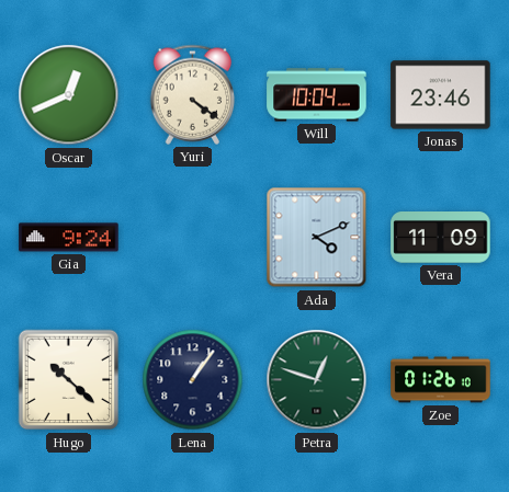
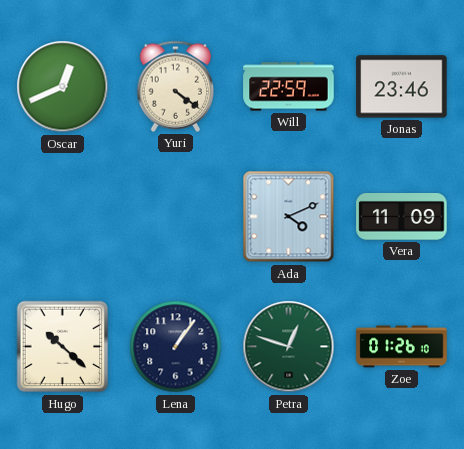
Will: 10:04 -> 22:59 (289, 87)
Gia: 9:24 -> none (69, 238)
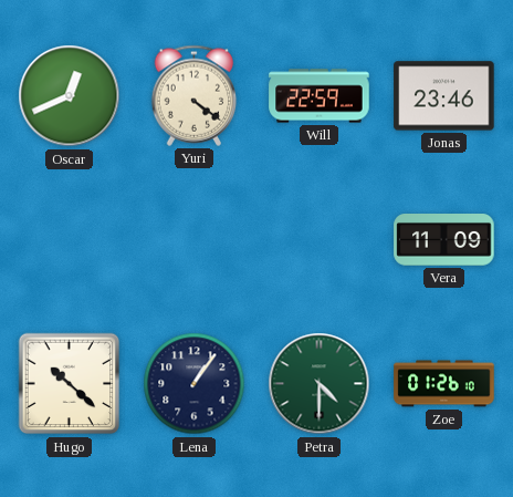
Ada: 4:11 -> none (289, 217)
Petra: 12:48 -> 4:30 (320, 384)
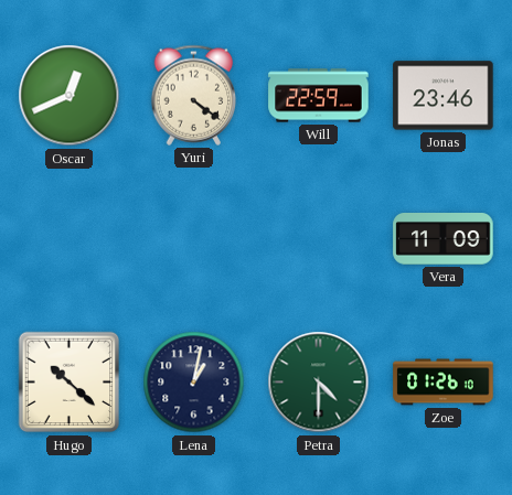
Lena: 1:06 -> 1:02 (194, 383)
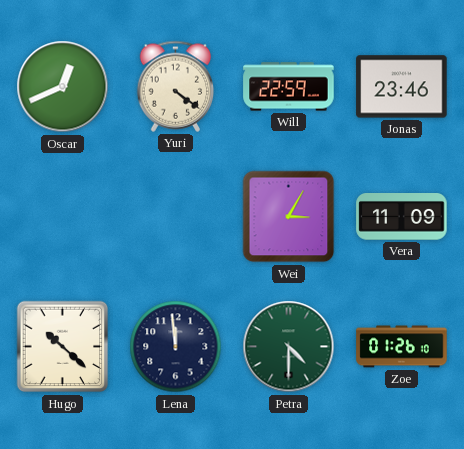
Wei: none -> 3:05 (289, 217)
Lena: 1:02 -> 11:59 (176, 347)
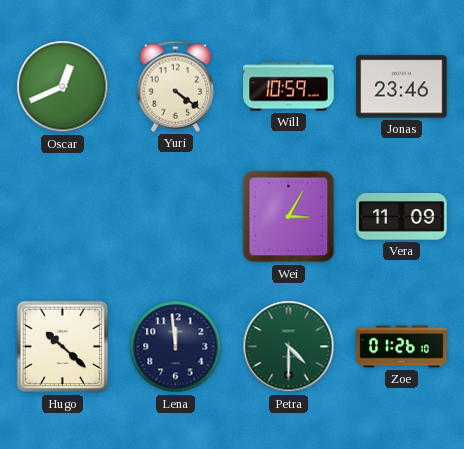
Will: 22:59 -> 10:59 (289, 87)
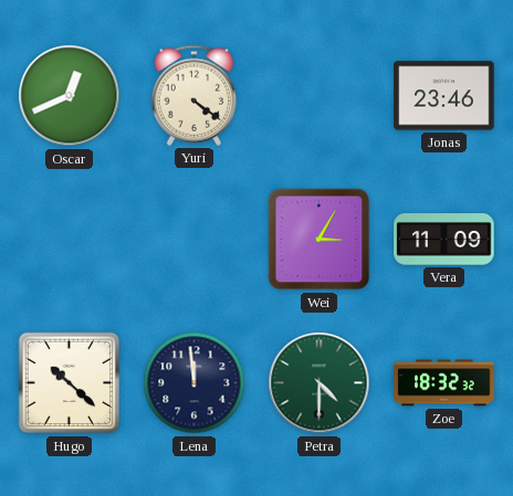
Will: 10:59 -> none (289, 87)
Zoe: 01:26 -> 18:32 (444, 383)
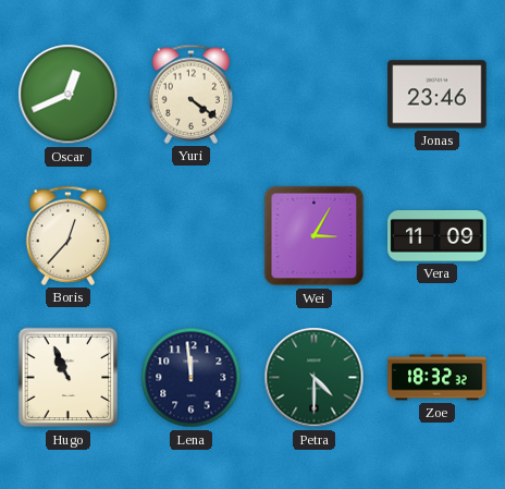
Boris: none -> 12:37 (69, 235)
Hugo: 10:22 -> 10:56 (69, 378)
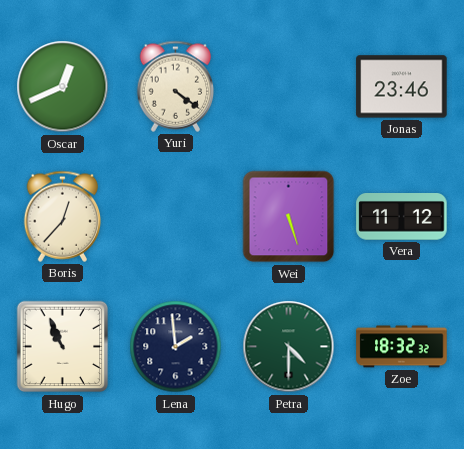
Wei: 3:05 -> 5:27 (289, 217)
Vera: 11:09 -> 11:12 (402, 217)
Lena: 11:59 -> 1:59 (176, 347)
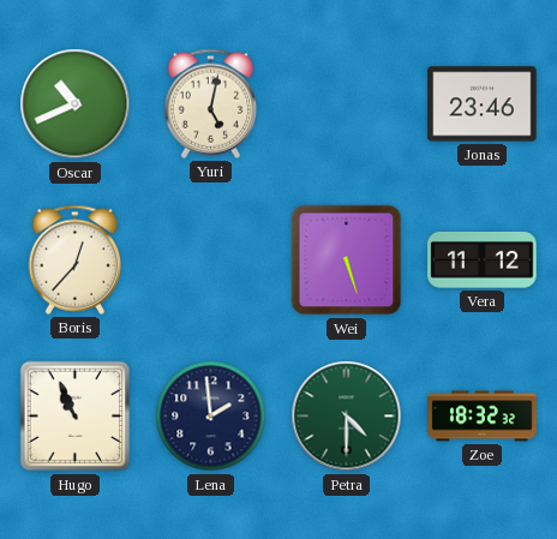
Oscar: 12:41 -> 10:41 (76, 104)
Yuri: 4:21 -> 5:02 (211, 103)
